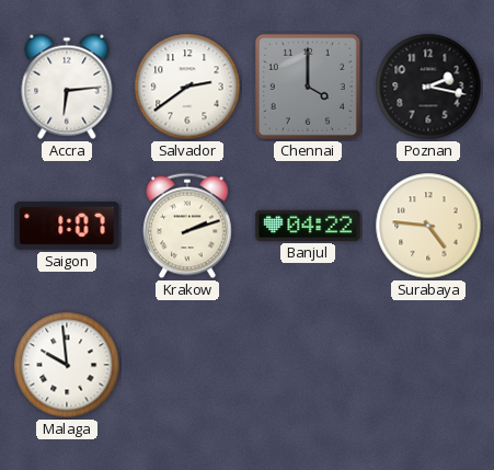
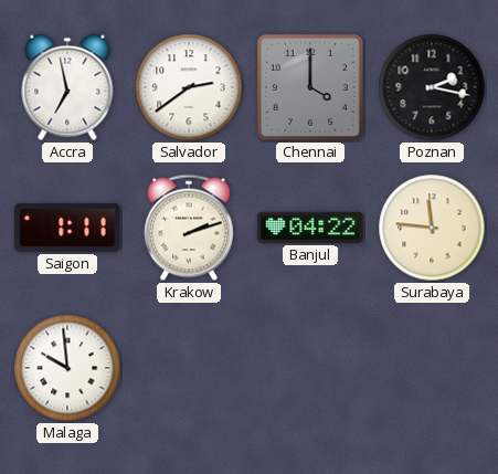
Accra: 6:14 -> 6:58 (67, 87)
Saigon: 1:07 -> 1:11 (67, 228)
Surabaya: 4:46 -> 11:46 (432, 228)
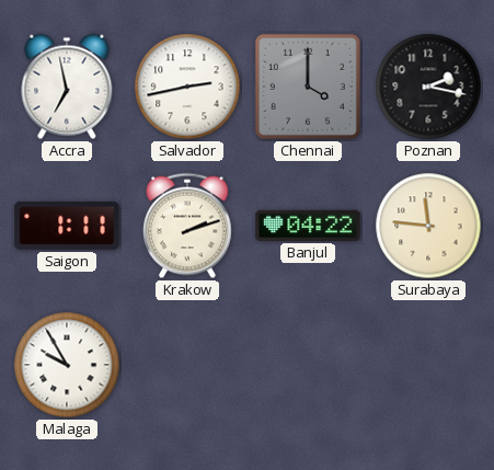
Salvador: 2:39 -> 2:43 (187, 87)
Malaga: 9:59 -> 9:55 (67, 365)
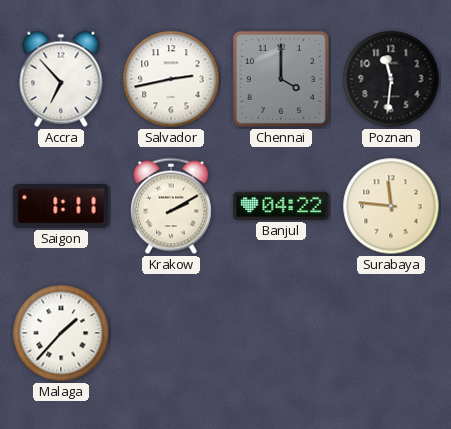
Accra: 6:58 -> 6:53 (61, 79)
Poznan: 2:17 -> 11:31 (391, 79)
Krakow: 2:12 -> 2:10 (172, 206)
Malaga: 9:55 -> 1:37 (61, 333)
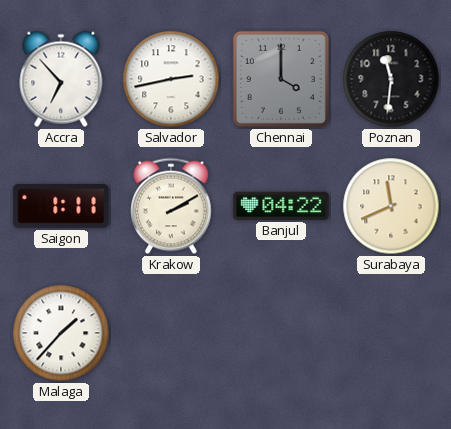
Surabaya: 11:46 -> 11:41 (391, 206)
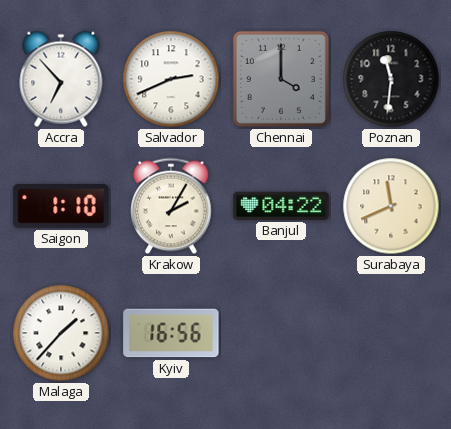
Salvador: 2:43 -> 2:41 (171, 79)
Saigon: 1:11 -> 1:10 (61, 206)
Krakow: 2:10 -> 2:05 (172, 206)
Kyiv: none -> 16:56 (171, 333)
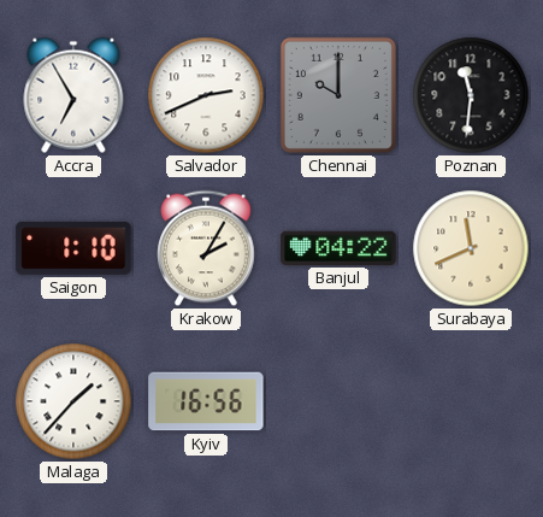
Accra: 6:53 -> 6:55 (73, 95)
Chennai: 4:00 -> 10:00 (338, 95)
